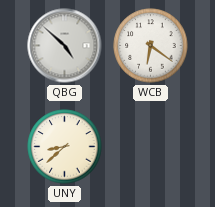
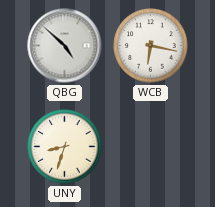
WCB: 6:21 -> 6:17 (151, 46)
UNY: 8:38 -> 8:33 (65, 147)
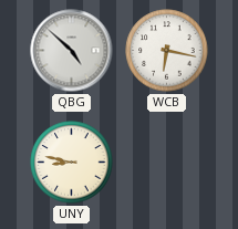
UNY: 8:33 -> 8:47 (72, 163)
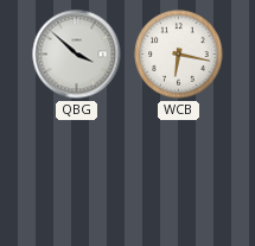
QBG: 4:52 -> 3:52 (77, 55)
UNY: 8:47 -> none (72, 163)
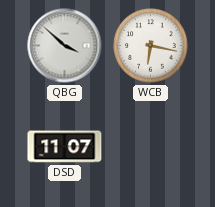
DSD: none -> 11:07 (65, 147)
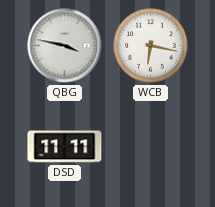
QBG: 3:52 -> 3:47 (65, 46)
DSD: 11:07 -> 11:11 (65, 147)
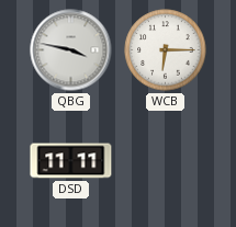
WCB: 6:17 -> 6:15 (166, 50)
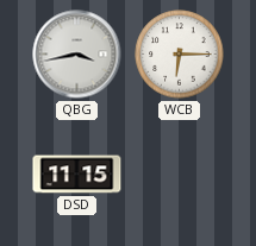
QBG: 3:47 -> 3:43 (77, 55)
DSD: 11:11 -> 11:15 (77, 175)
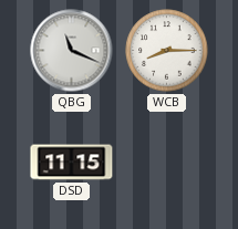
QBG: 3:43 -> 11:19 (72, 51)
WCB: 6:15 -> 8:15 (167, 51)
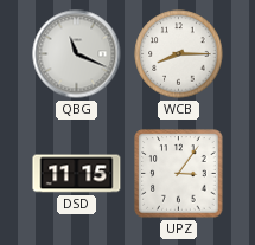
UPZ: none -> 3:06 (179, 174)
